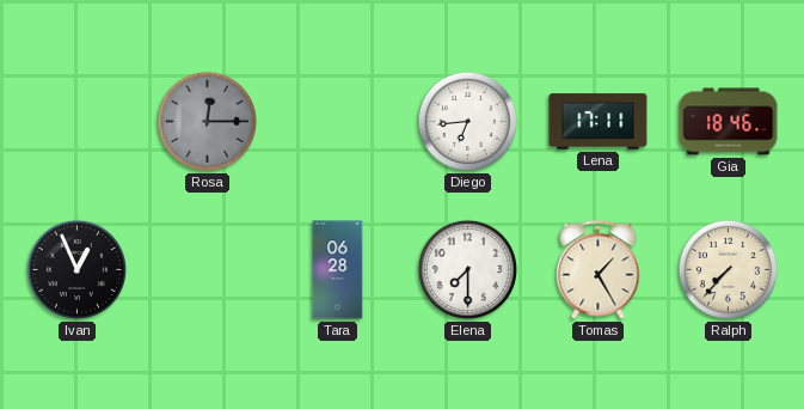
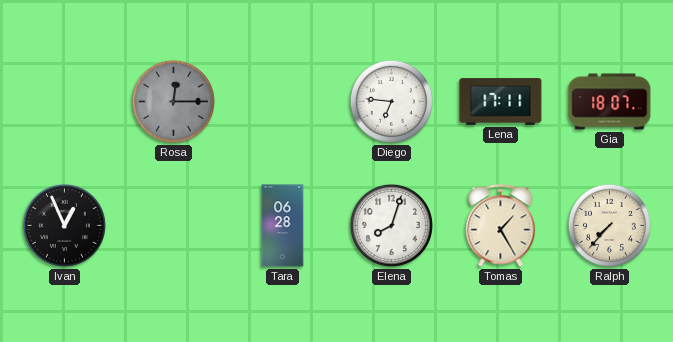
Diego: 6:44 -> 6:46 (391, 101)
Gia: 18:46 -> 18:07 (610, 102)
Elena: 7:30 -> 8:03 (391, 225)
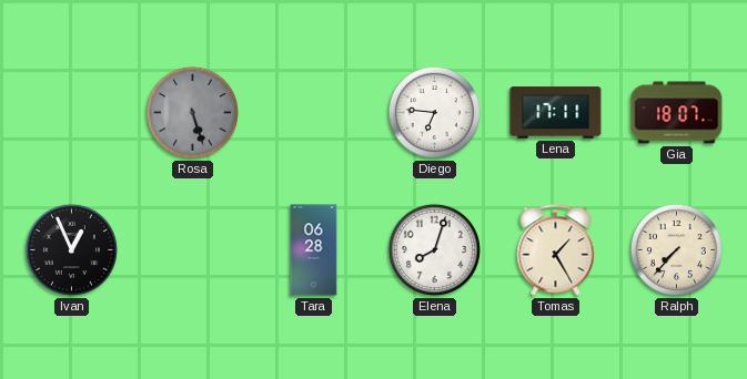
Rosa: 12:15 -> 5:27 (192, 112)
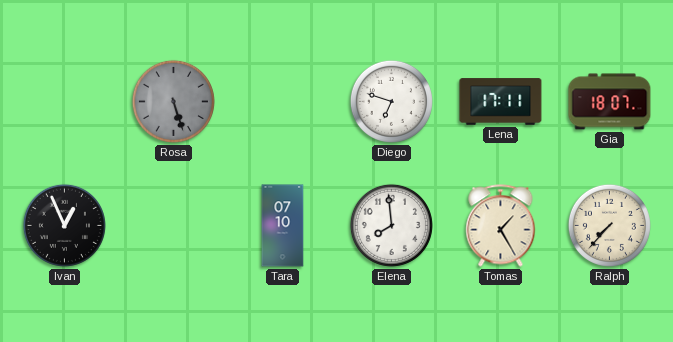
Diego: 6:46 -> 6:48 (391, 101)
Tara: 06:28 -> 07:10 (283, 226)
Elena: 8:03 -> 7:59 (391, 225)
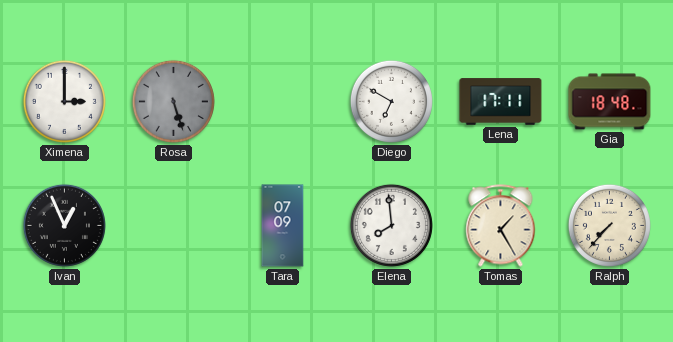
Ximena: none -> 3:00 (64, 101)
Diego: 6:48 -> 6:50 (391, 101)
Gia: 18:07 -> 18:48 (610, 102)
Tara: 07:10 -> 07:09 (283, 226)
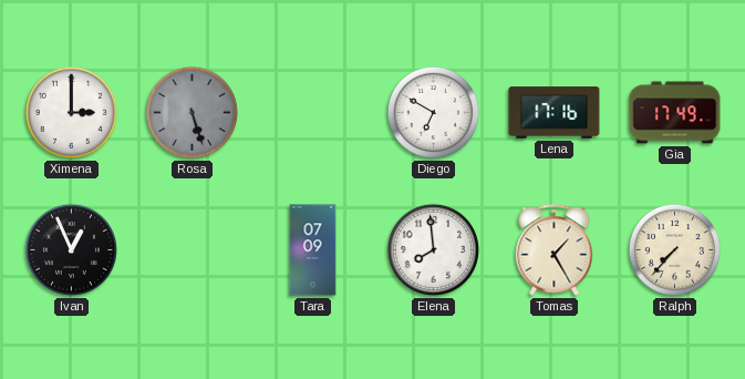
Lena: 17:11 -> 17:16 (555, 113)
Gia: 18:48 -> 17:49 (675, 113)
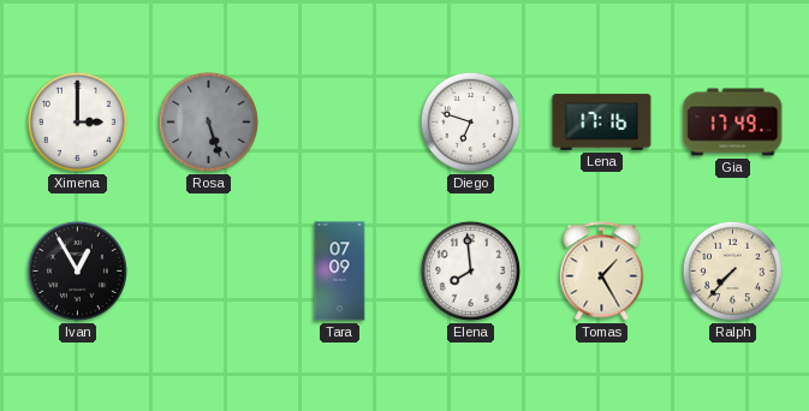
Diego: 6:50 -> 6:48 (470, 121)
Ivan: 12:56 -> 12:55 (77, 270)
